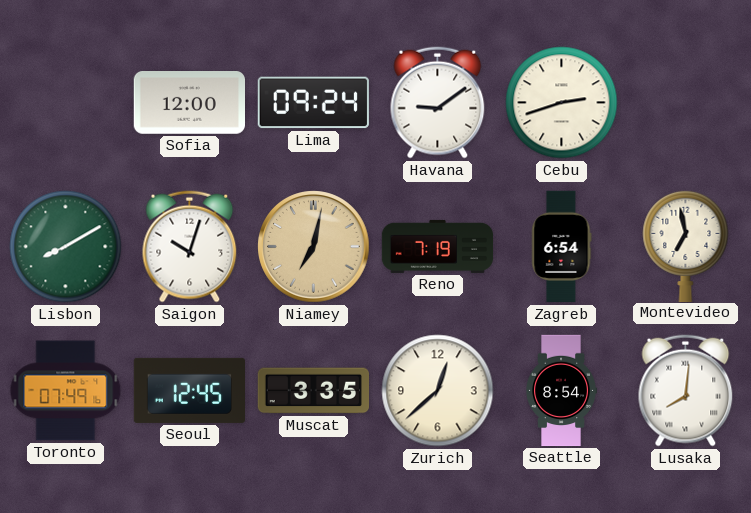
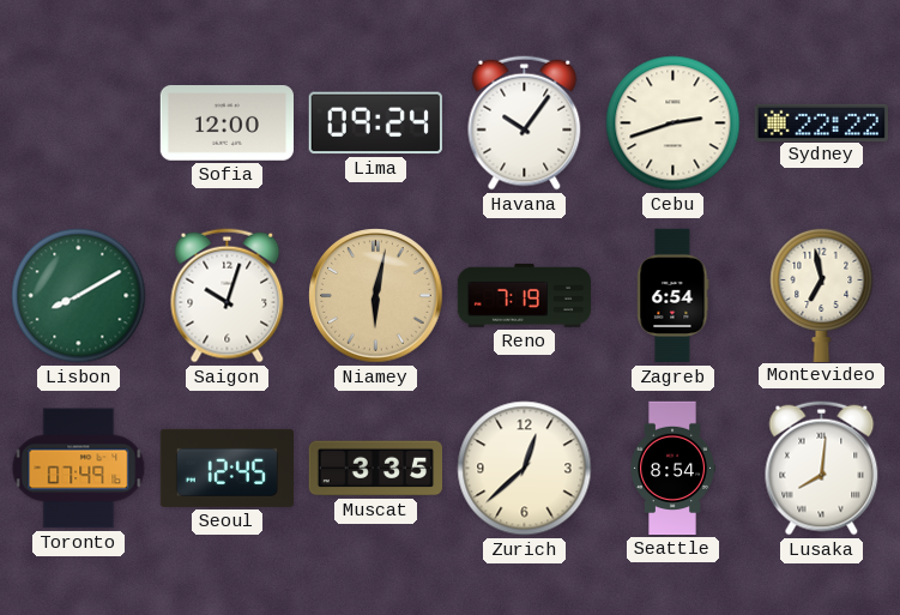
Havana: 9:09 -> 10:06 (525, 123)
Sydney: none -> 22:22 (821, 122)
Niamey: 7:02 -> 6:02 (376, 296)
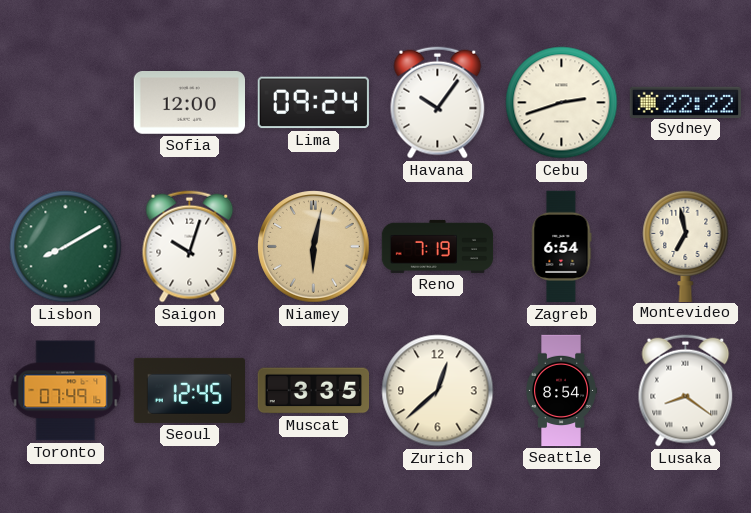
Lusaka: 8:01 -> 8:21 (686, 391)
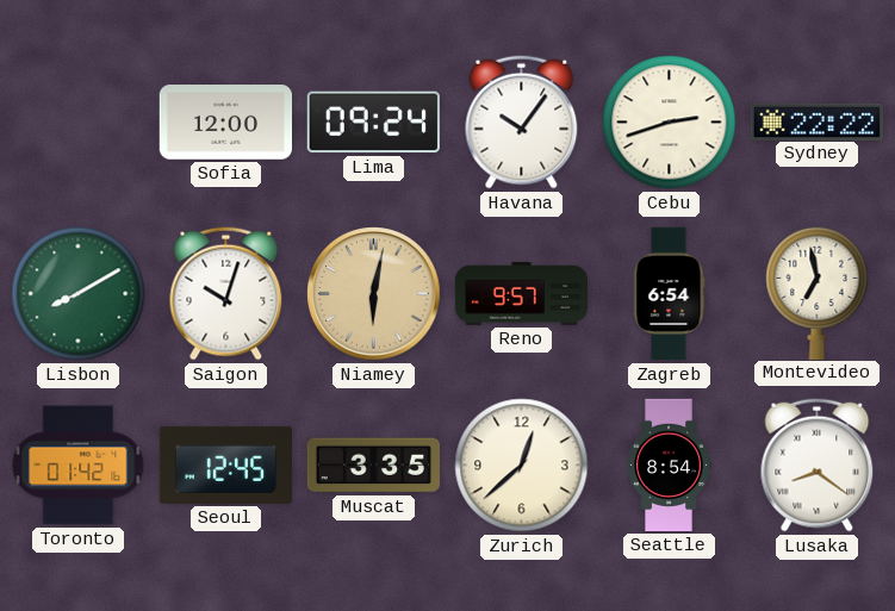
Reno: 7:19 -> 9:57 (522, 293)
Toronto: 07:49 -> 01:42 (79, 466)
